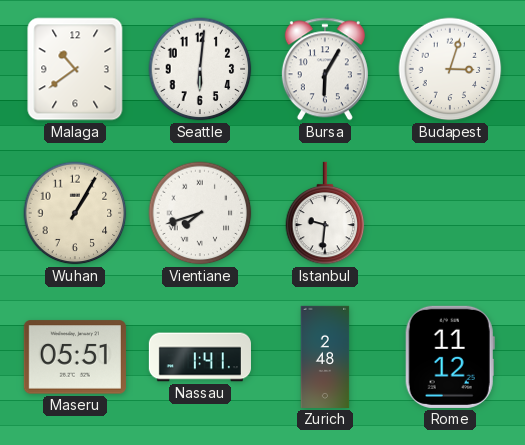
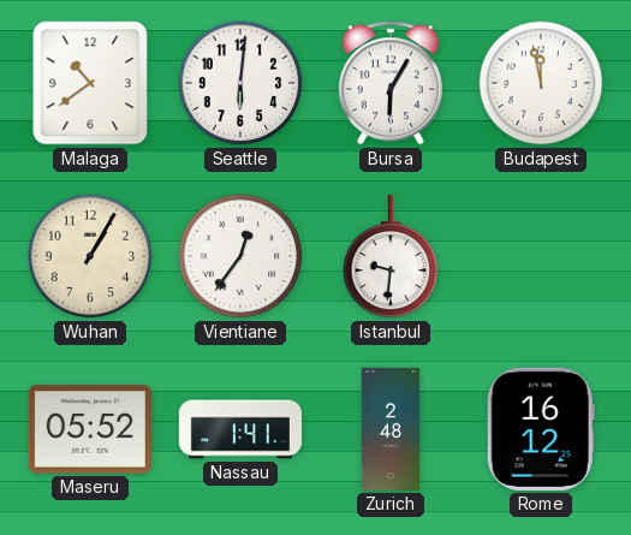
Budapest: 3:03 -> 11:58 (541, 83)
Vientiane: 7:42 -> 12:36 (240, 256)
Maseru: 05:51 -> 05:52 (90, 429)
Rome: 11:12 -> 16:12 (541, 429)
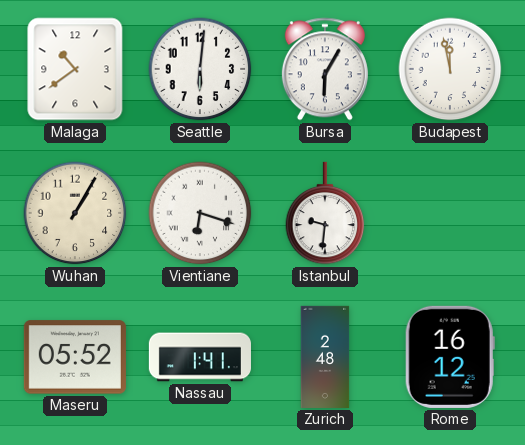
Vientiane: 12:36 -> 6:18 (200, 213)
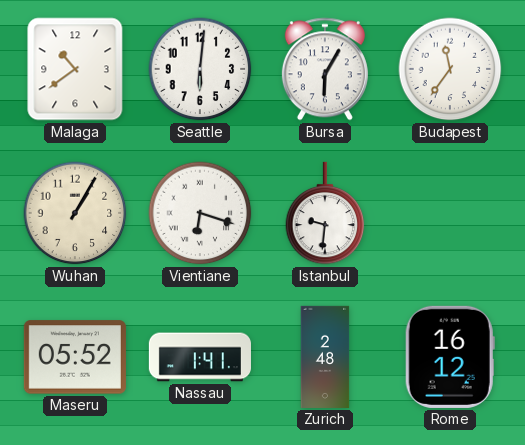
Budapest: 11:58 -> 11:36 (450, 69)
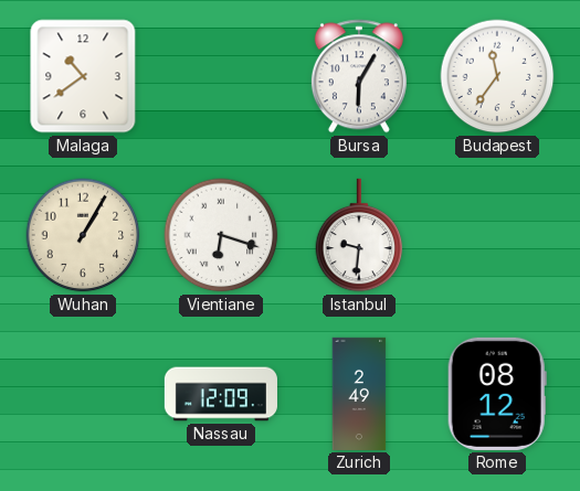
Seattle: 6:01 -> none (200, 69)
Maseru: 05:52 -> none (75, 357)
Nassau: 1:41 -> 12:09 (221, 394)
Zurich: 2:48 -> 2:49 (359, 394)
Rome: 16:12 -> 08:12 (497, 394)
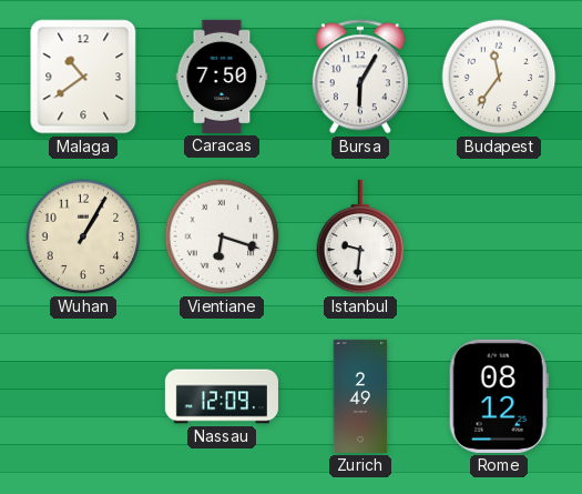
Caracas: none -> 7:50 (222, 77)
